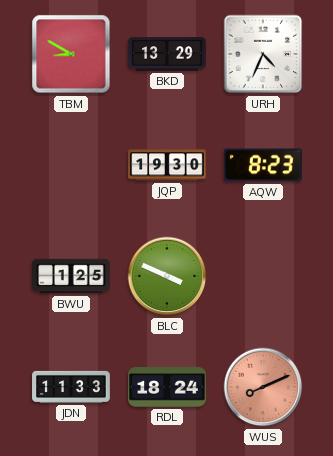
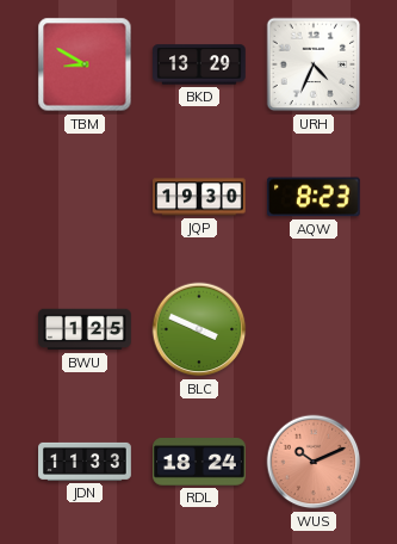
WUS: 8:11 -> 10:11 (314, 462)
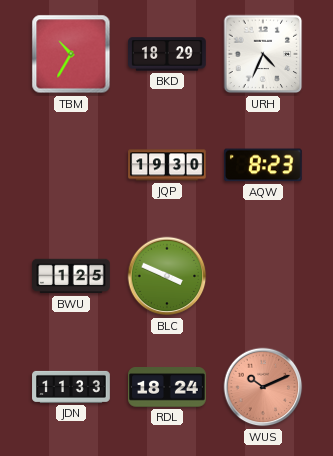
TBM: 8:50 -> 10:35 (71, 54)
BKD: 13:29 -> 18:29 (167, 54)
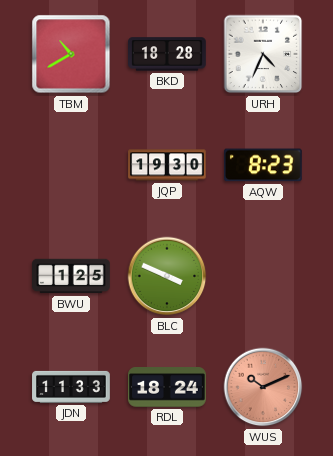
TBM: 10:35 -> 10:40 (71, 54)
BKD: 18:29 -> 18:28 (167, 54)
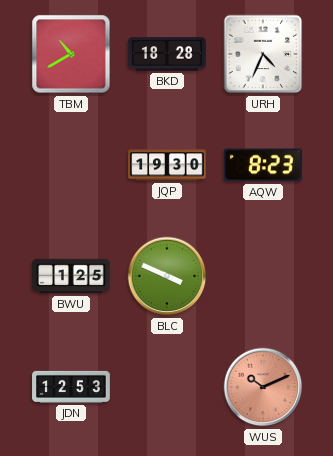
JDN: 11:33 -> 12:53 (71, 387)
RDL: 18:24 -> none (167, 387)
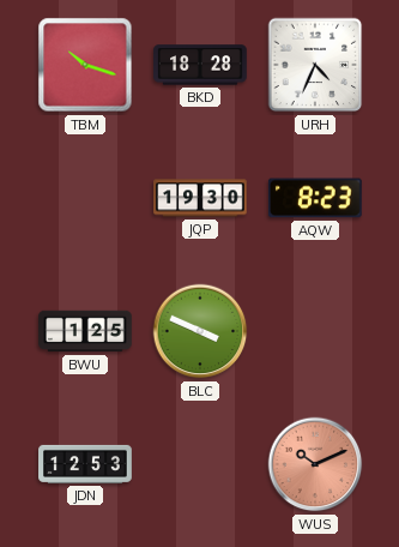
TBM: 10:40 -> 10:18 (85, 65)
